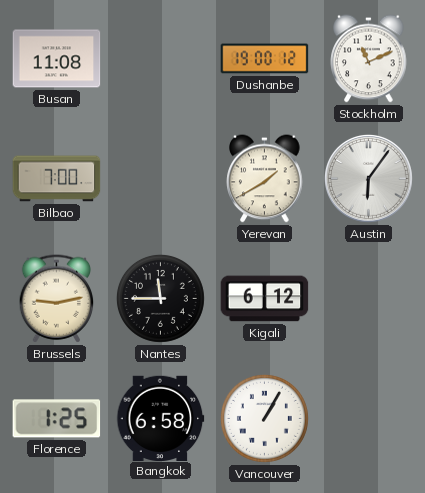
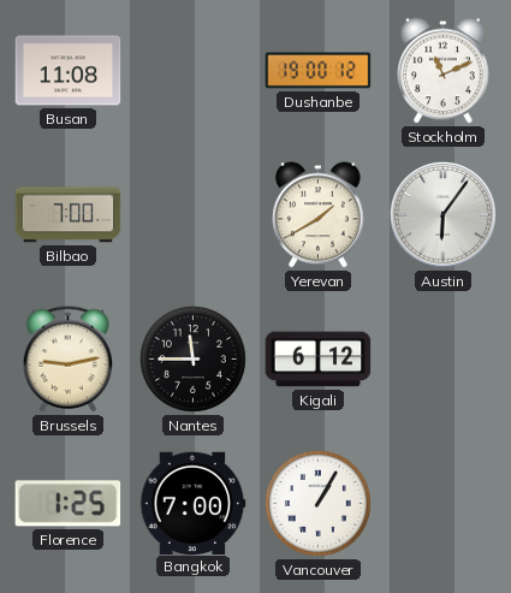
Bangkok: 6:58 -> 7:00 (194, 503)
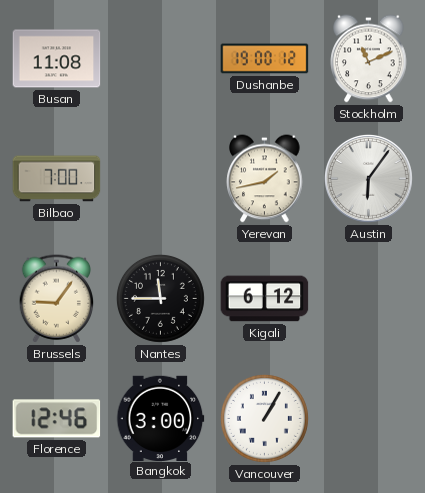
Yerevan: 1:40 -> 1:43 (265, 179)
Brussels: 9:13 -> 9:06 (57, 299)
Florence: 1:25 -> 12:46 (57, 419)
Bangkok: 7:00 -> 3:00 (161, 418)
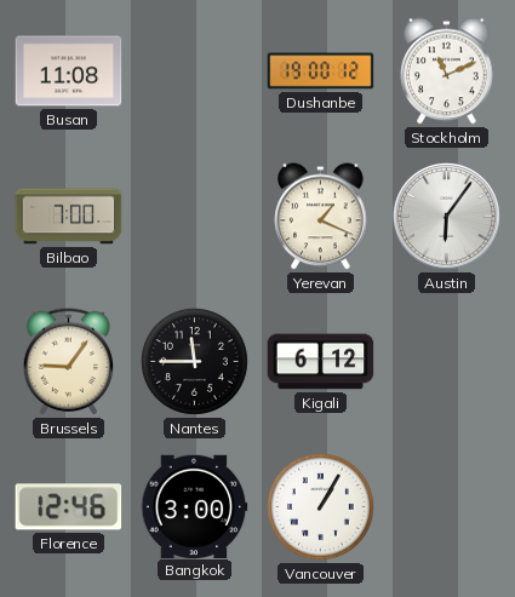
Yerevan: 1:43 -> 1:19 (321, 217)
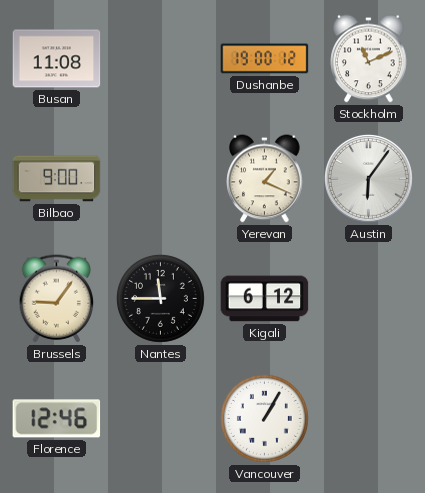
Bilbao: 7:00 -> 9:00 (57, 179)
Bangkok: 3:00 -> none (195, 506)
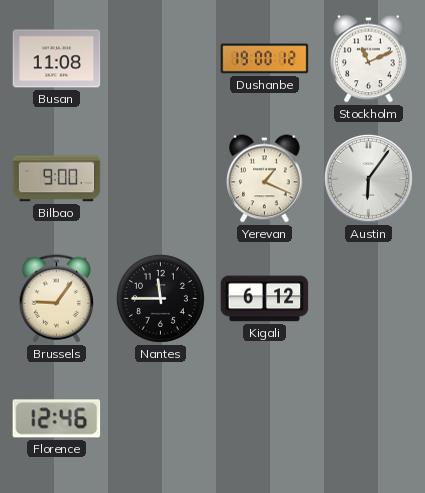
Vancouver: 1:05 -> none (264, 418)
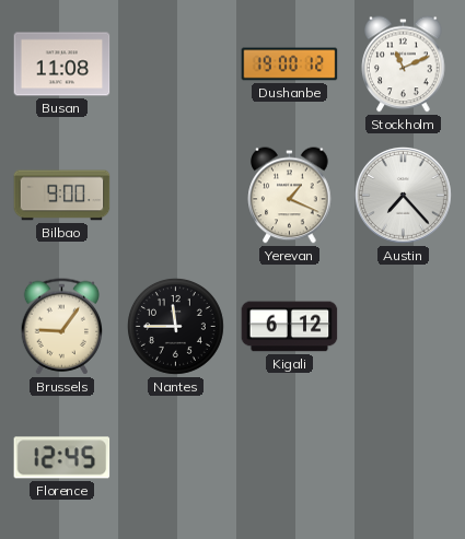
Austin: 6:06 -> 7:23 (403, 195)
Florence: 12:46 -> 12:45 (62, 458)
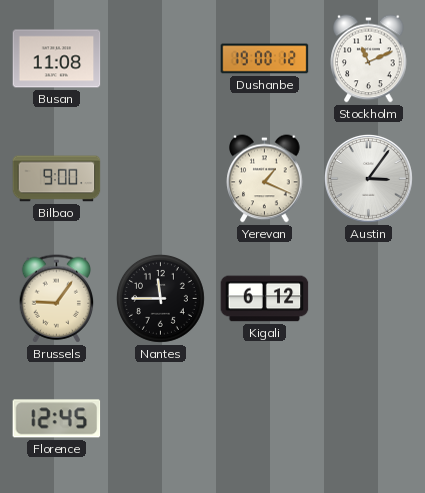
Austin: 7:23 -> 3:06 (368, 178)
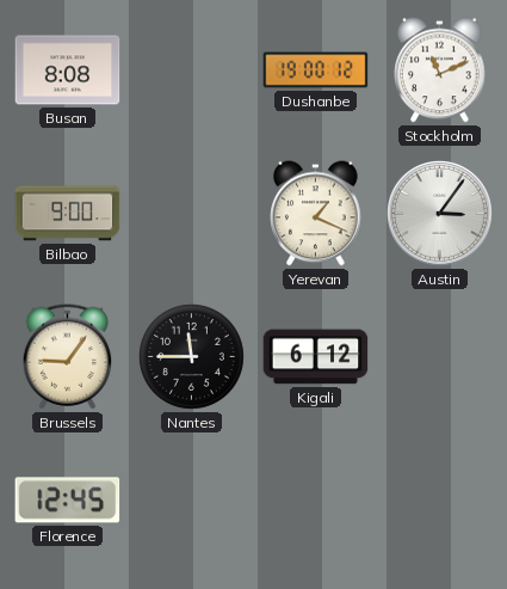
Busan: 11:08 -> 8:08 (68, 70)
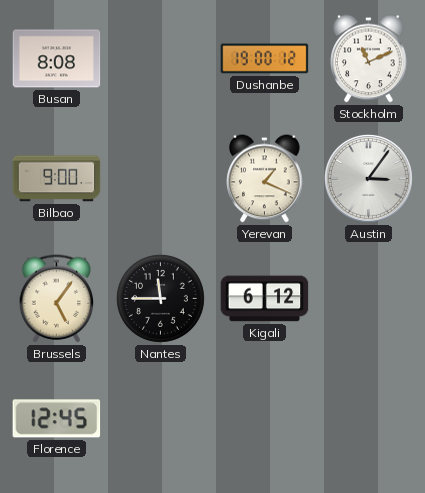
Brussels: 9:06 -> 5:06 (57, 299)
